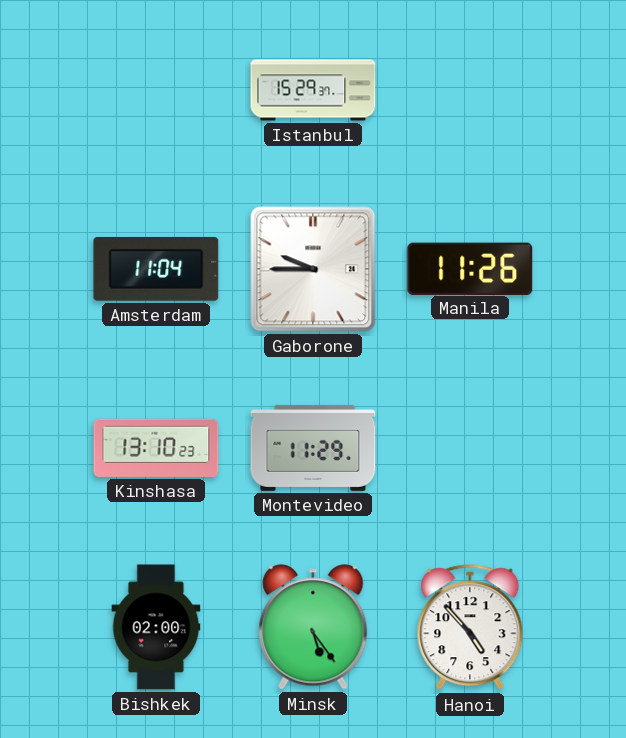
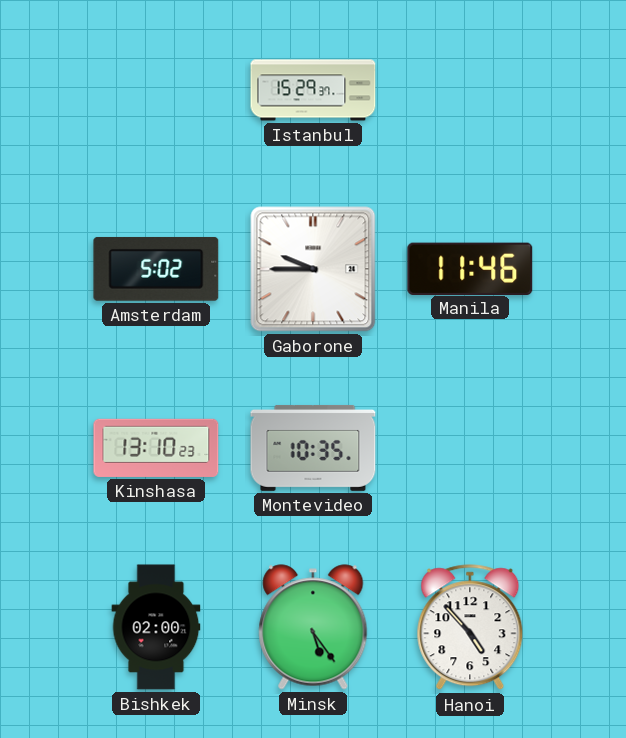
Amsterdam: 11:04 -> 5:02 (156, 269)
Manila: 11:26 -> 11:46 (470, 268)
Montevideo: 11:29 -> 10:35 (313, 448)
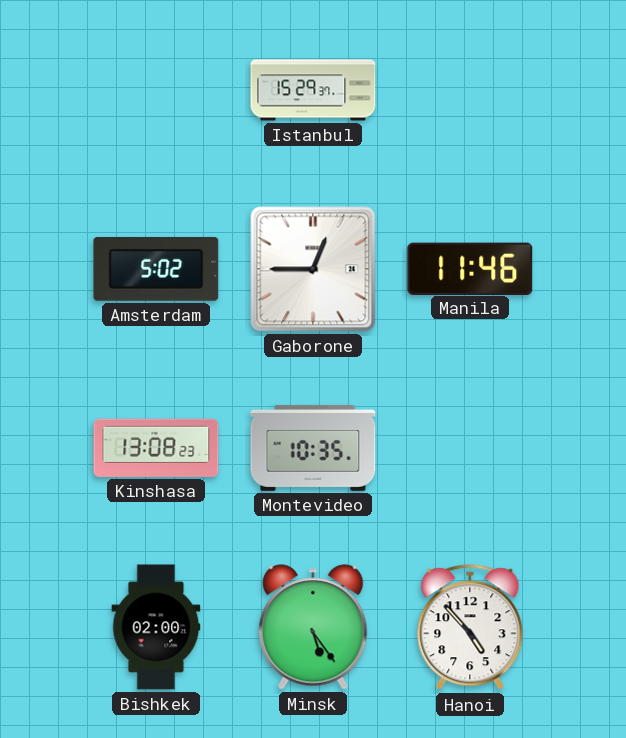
Gaborone: 9:45 -> 12:45 (313, 269)
Kinshasa: 13:10 -> 13:08 (156, 448)
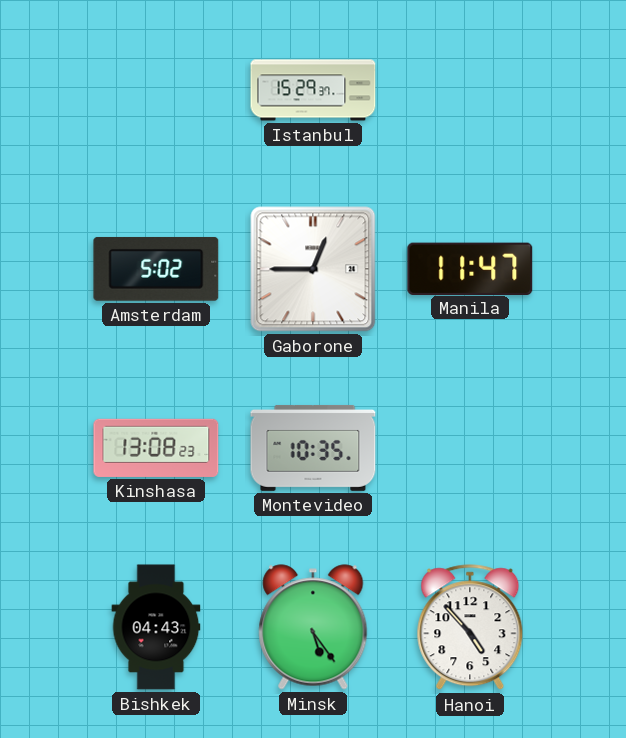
Manila: 11:46 -> 11:47 (470, 268)
Bishkek: 02:00 -> 04:43 (156, 627)
